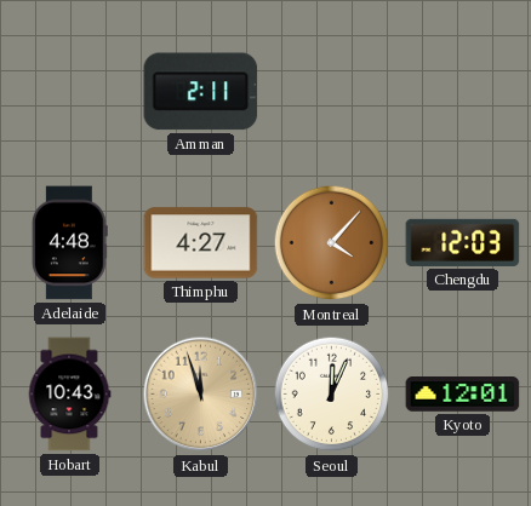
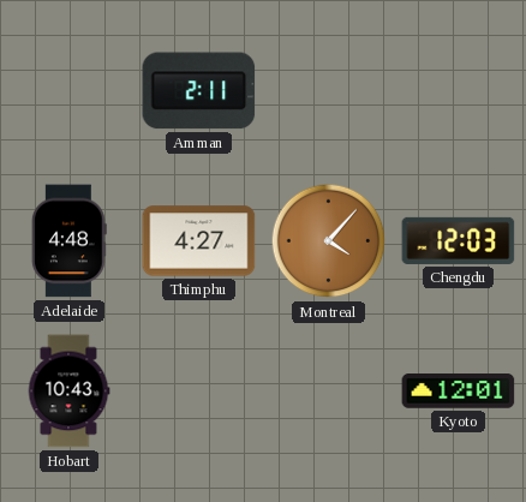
Kabul: 11:57 -> none (201, 395)
Seoul: 12:04 -> none (332, 395)
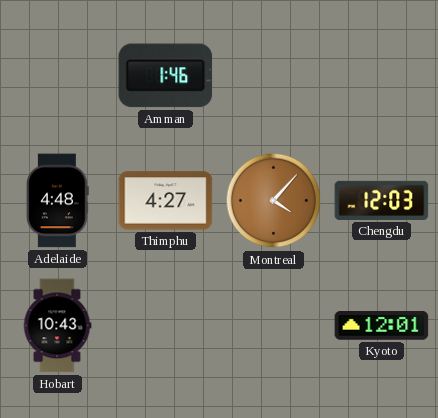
Amman: 2:11 -> 1:46 (166, 76)
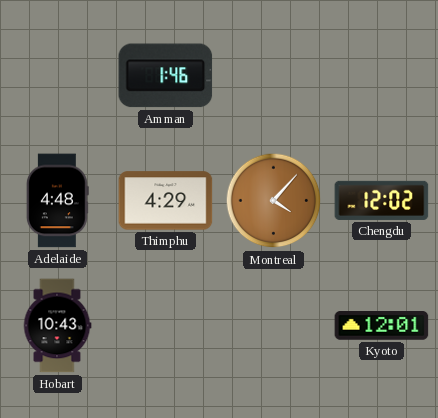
Thimphu: 4:27 -> 4:29 (166, 201)
Chengdu: 12:03 -> 12:02 (382, 200)
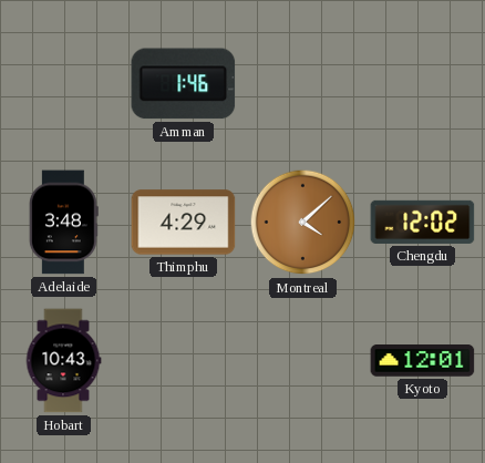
Adelaide: 4:48 -> 3:48 (63, 223)
Montreal: 4:07 -> 4:08 (303, 223)
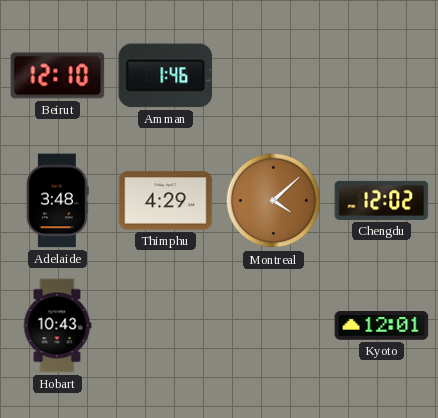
Beirut: none -> 12:10 (58, 76)
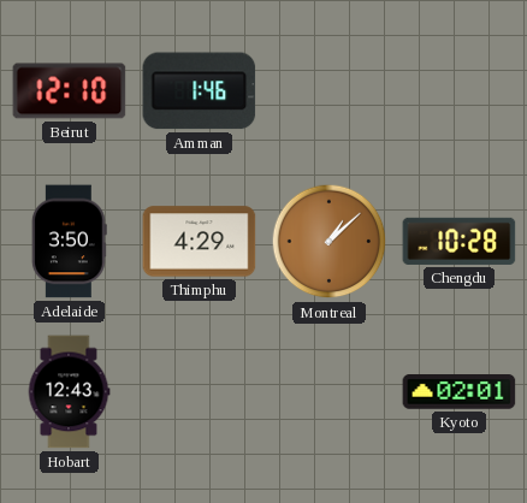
Adelaide: 3:48 -> 3:50 (69, 242)
Montreal: 4:08 -> 1:08 (330, 242)
Chengdu: 12:02 -> 10:28 (460, 241)
Hobart: 10:43 -> 12:43 (69, 392)
Kyoto: 12:01 -> 02:01 (460, 392)
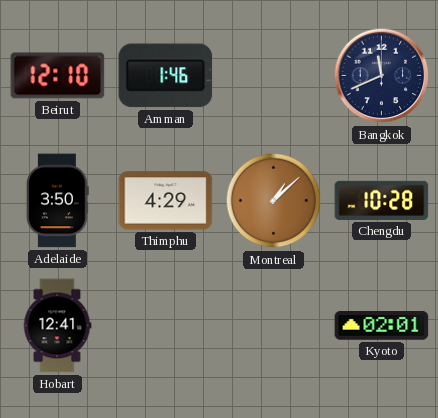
Bangkok: none -> 11:41 (382, 76)
Hobart: 12:43 -> 12:41 (57, 326)
